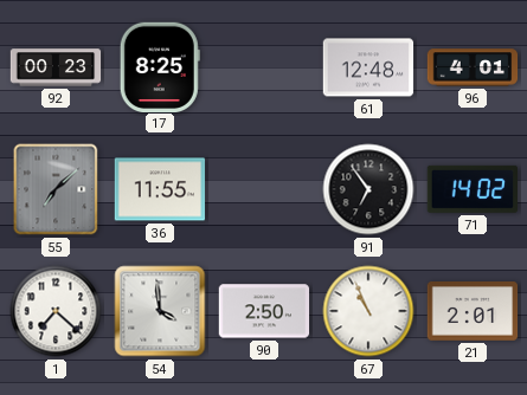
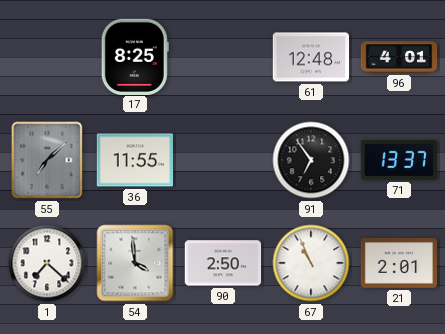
92: 00:23 -> none (56, 67)
71: 14:02 -> 13:37 (398, 160)
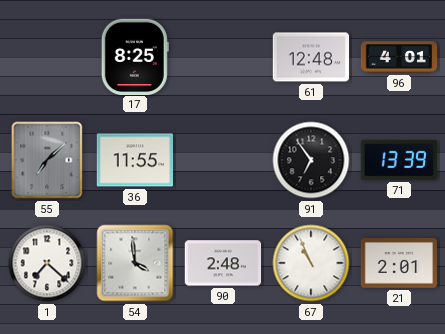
71: 13:37 -> 13:39 (398, 160)
90: 2:50 -> 2:48 (223, 263)
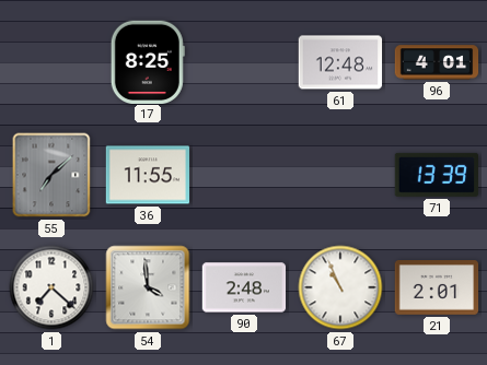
91: 6:54 -> none (311, 160)
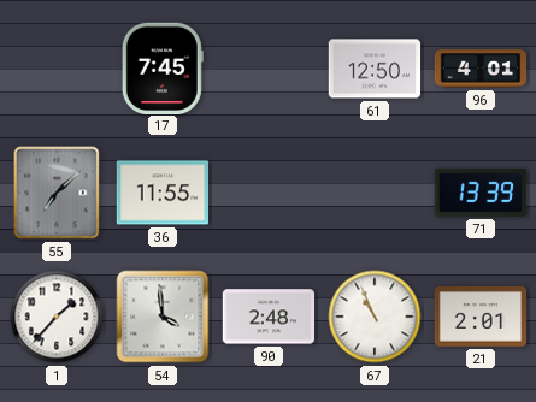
17: 8:25 -> 7:45 (163, 67)
61: 12:48 -> 12:50 (375, 69)
1: 7:22 -> 1:37 (57, 317)
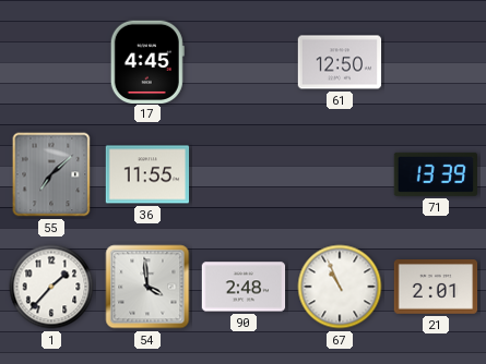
17: 7:45 -> 4:45 (147, 61)
96: 4:01 -> none (481, 69)
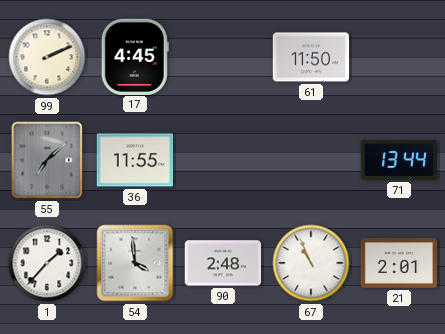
99: none -> 2:11 (47, 57)
61: 12:50 -> 11:50 (311, 57)
71: 13:39 -> 13:44 (398, 160)
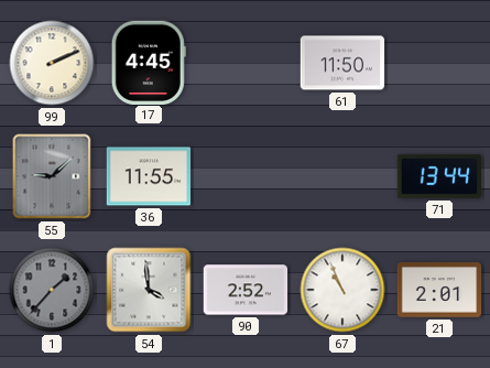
55: 7:08 -> 9:08 (52, 176)
1 dial: white -> grey (52, 290)
90: 2:48 -> 2:52 (246, 290)
